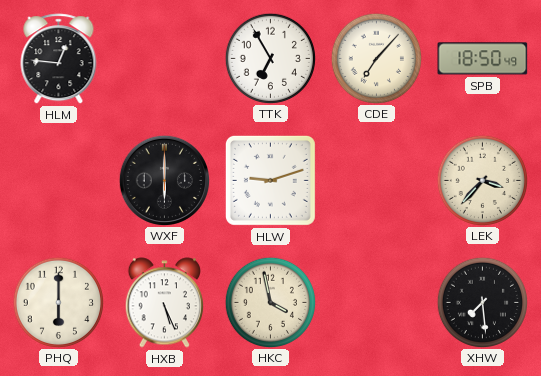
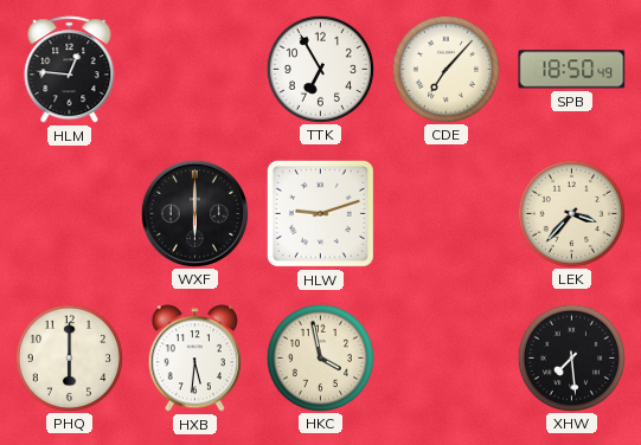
HXB: 5:26 -> 5:31 (194, 359)
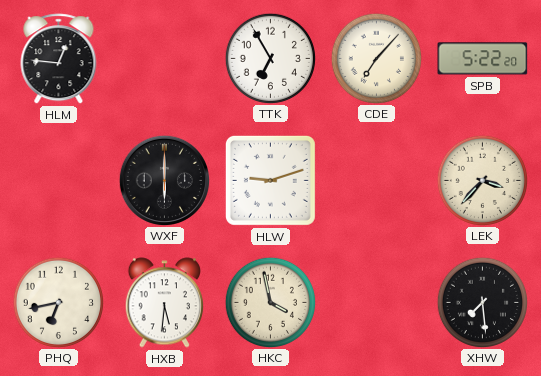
SPB: 18:50 -> 5:22 (483, 59)
PHQ: 6:00 -> 6:43 (58, 302)
